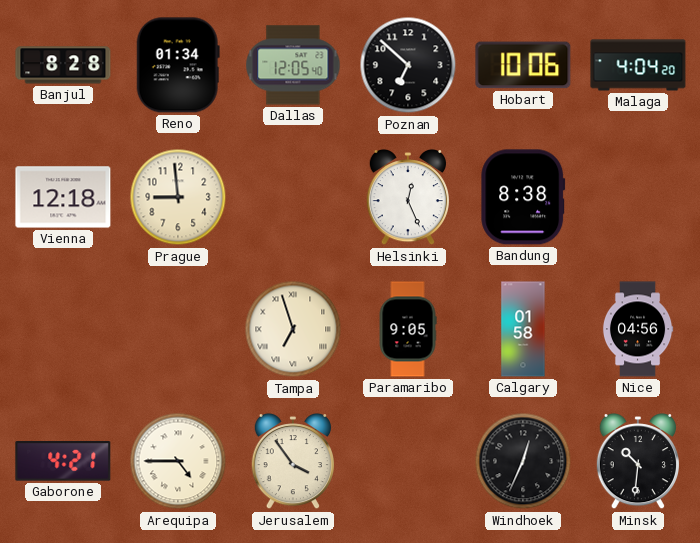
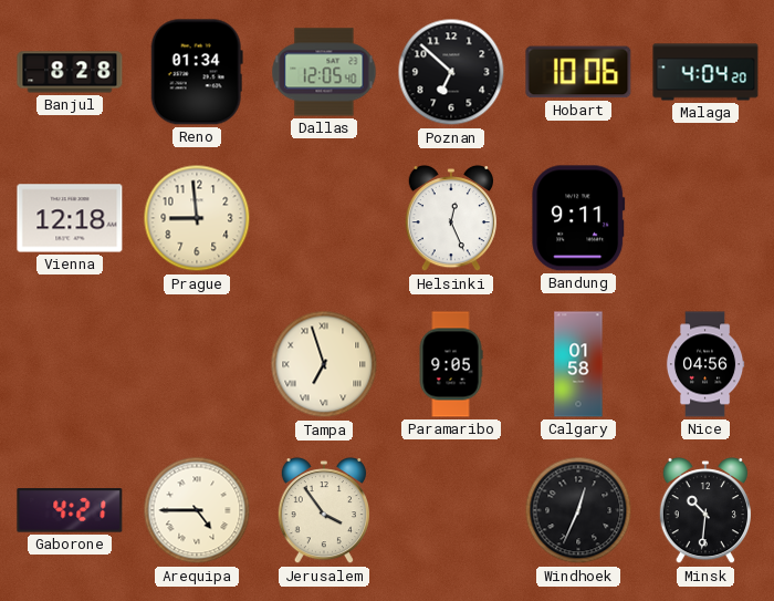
Bandung: 8:38 -> 9:11 (578, 218)
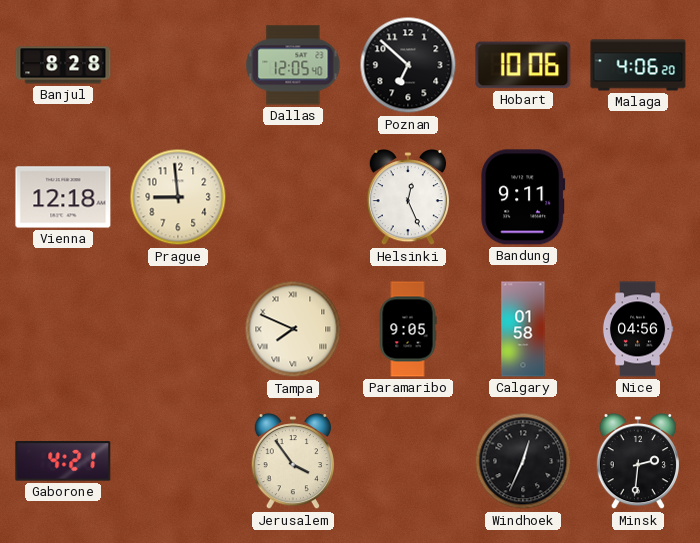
Reno: 01:34 -> none (197, 72)
Malaga: 4:04 -> 4:06 (638, 65)
Tampa: 6:57 -> 7:49 (293, 329)
Arequipa: 4:45 -> none (197, 510)
Minsk: 10:31 -> 2:31 (637, 462)
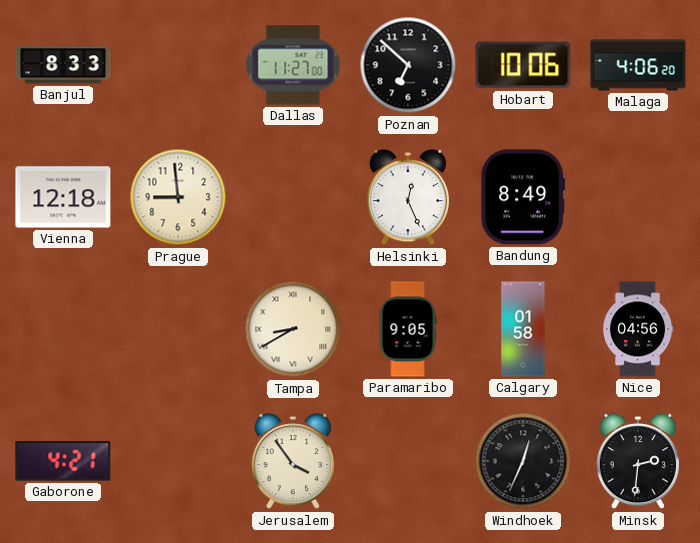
Banjul: 8:28 -> 8:33 (63, 65)
Dallas: 12:05 -> 11:27 (293, 65)
Bandung: 9:11 -> 8:49 (523, 197)
Tampa: 7:49 -> 8:40 (293, 329)
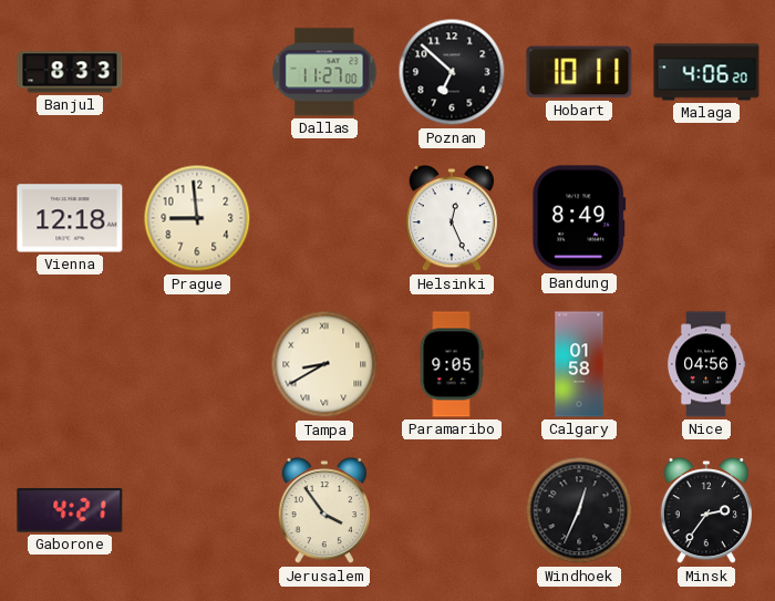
Hobart: 10:06 -> 10:11 (579, 72)
Minsk: 2:31 -> 2:36 (705, 511)
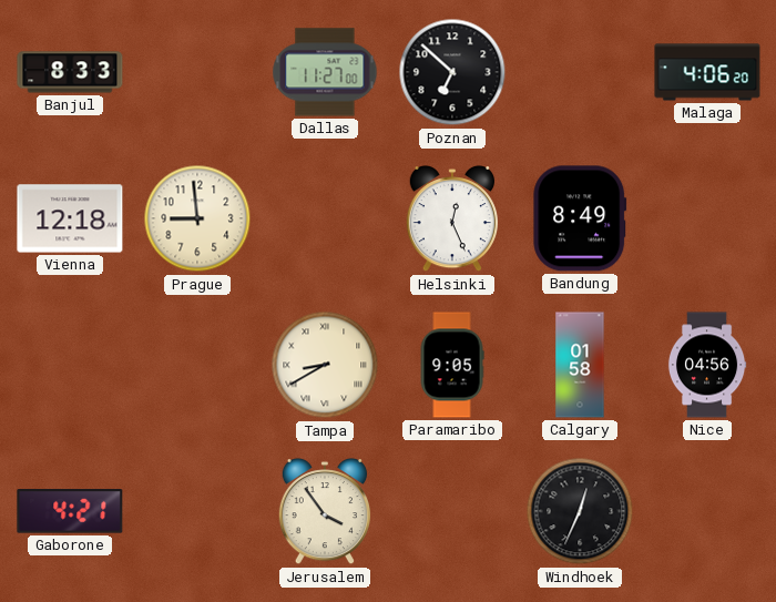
Hobart: 10:11 -> none (579, 72)
Minsk: 2:36 -> none (705, 511)
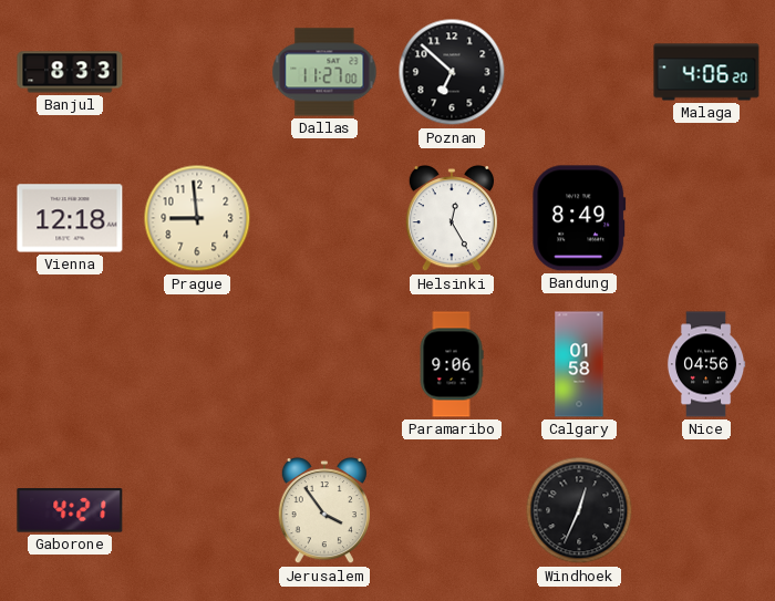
Helsinki: 12:26 -> 12:25 (451, 219)
Tampa: 8:40 -> none (325, 365)
Paramaribo: 9:05 -> 9:06 (452, 364)
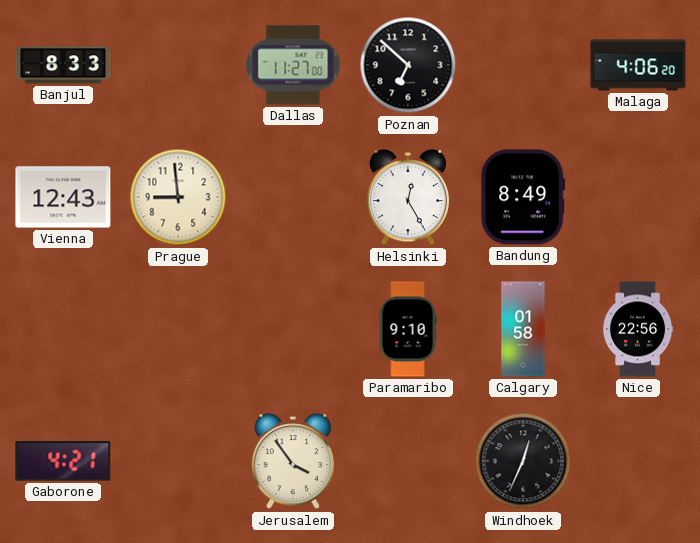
Vienna: 12:18 -> 12:43 (63, 197)
Paramaribo: 9:06 -> 9:10 (408, 329)
Nice: 04:56 -> 22:56 (638, 329)
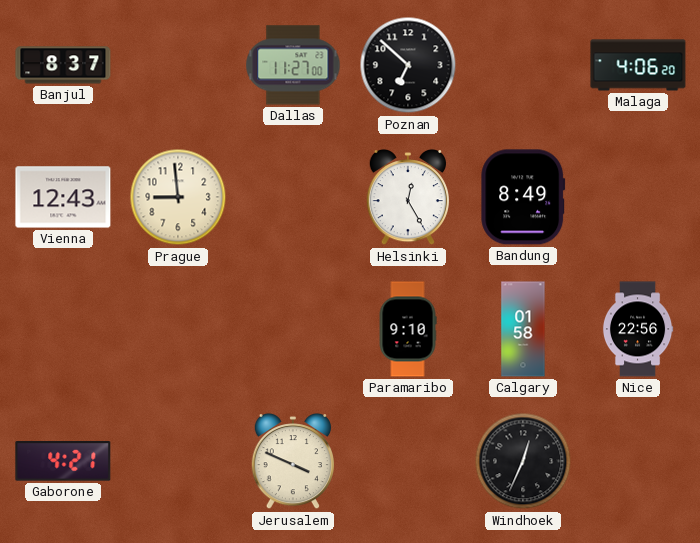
Banjul: 8:33 -> 8:37 (63, 65)
Jerusalem: 3:54 -> 3:49 (292, 462)
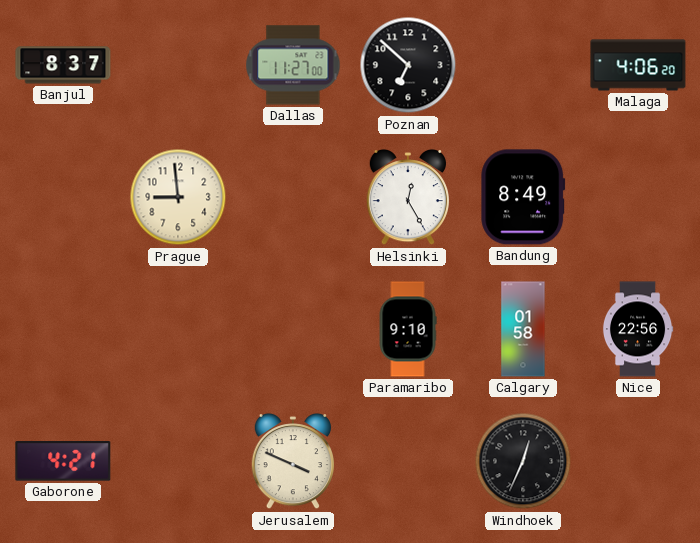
Vienna: 12:43 -> none (63, 197)
